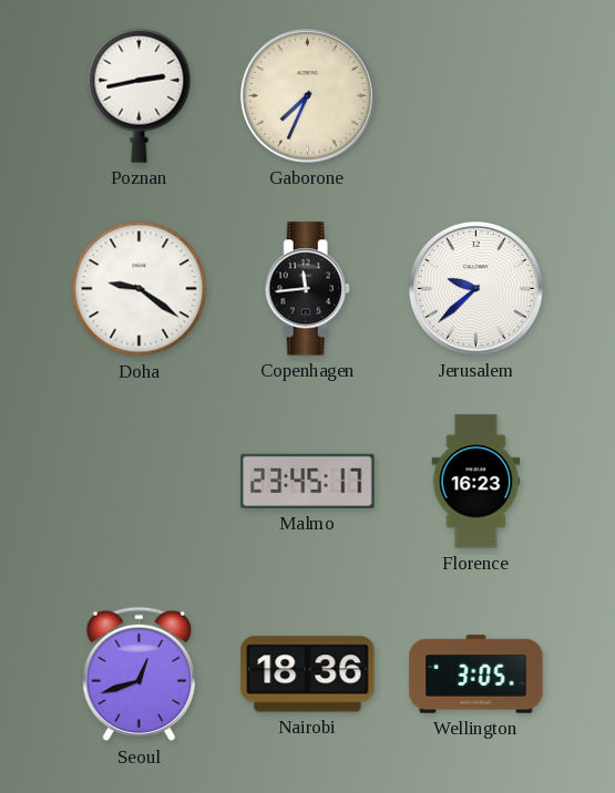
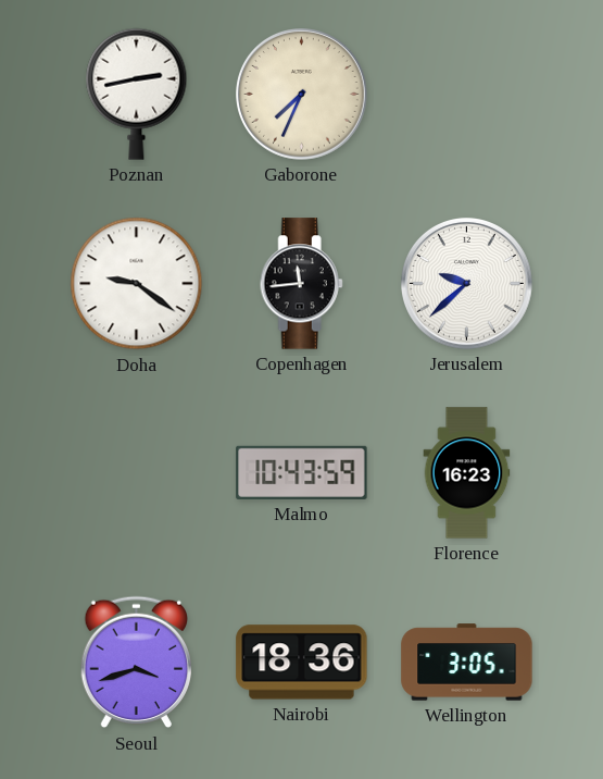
Malmo: 23:45 -> 10:43 (302, 472)
Seoul: 12:42 -> 3:42 (136, 663)
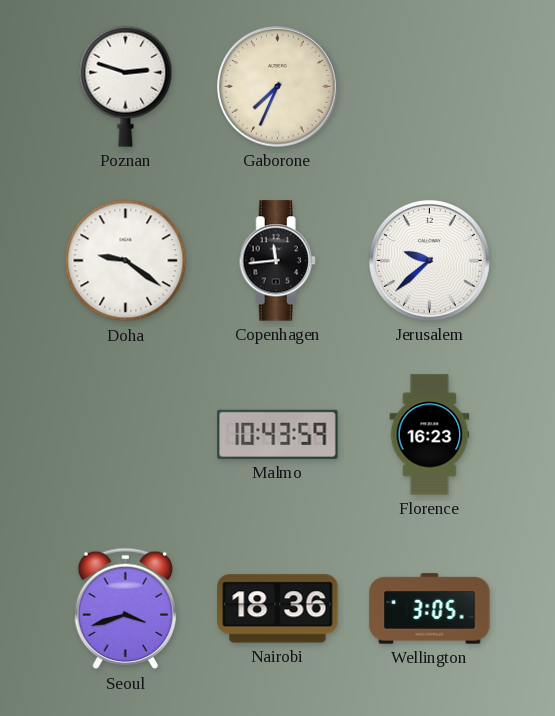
Poznan: 2:43 -> 2:48 (126, 86)
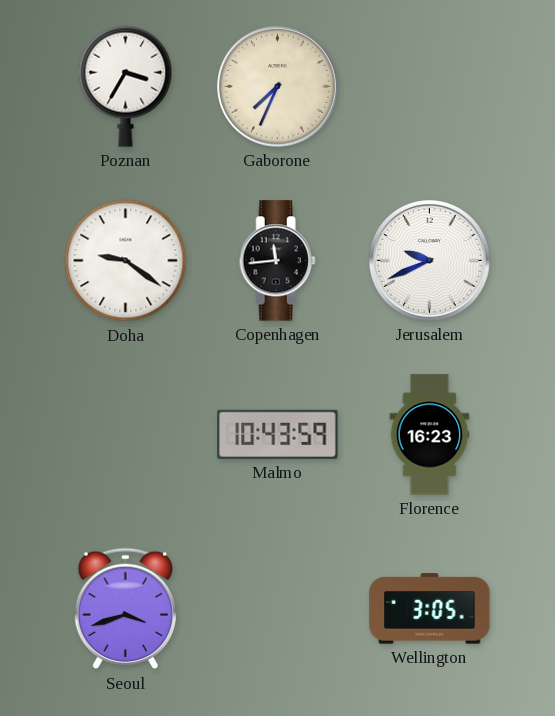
Poznan: 2:48 -> 3:35 (126, 86)
Jerusalem: 9:38 -> 9:41 (430, 261)
Nairobi: 18:36 -> none (278, 609)
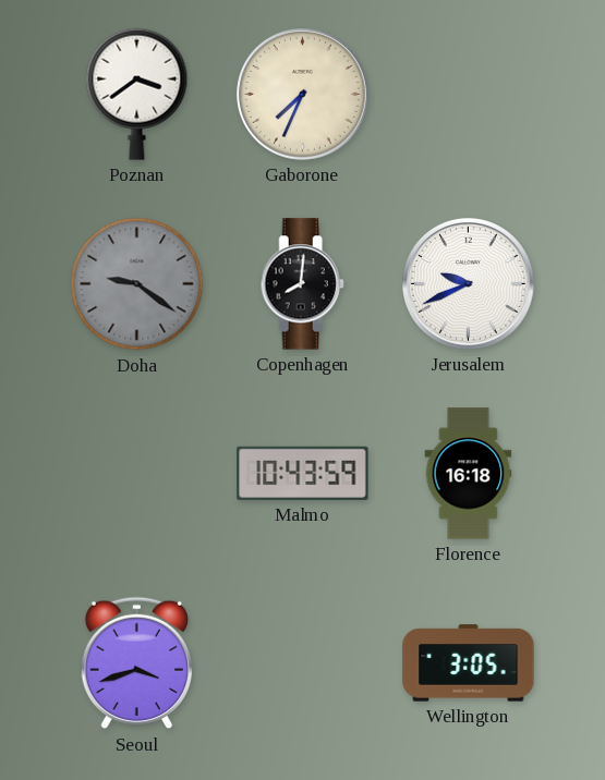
Poznan: 3:35 -> 3:39 (137, 94)
Doha dial: white -> grey (137, 284)
Copenhagen: 11:44 -> 8:01 (302, 284)
Florence: 16:23 -> 16:18 (469, 474)
